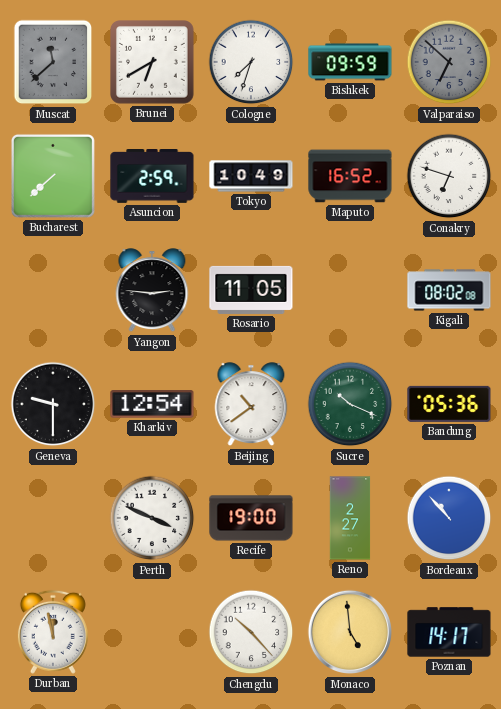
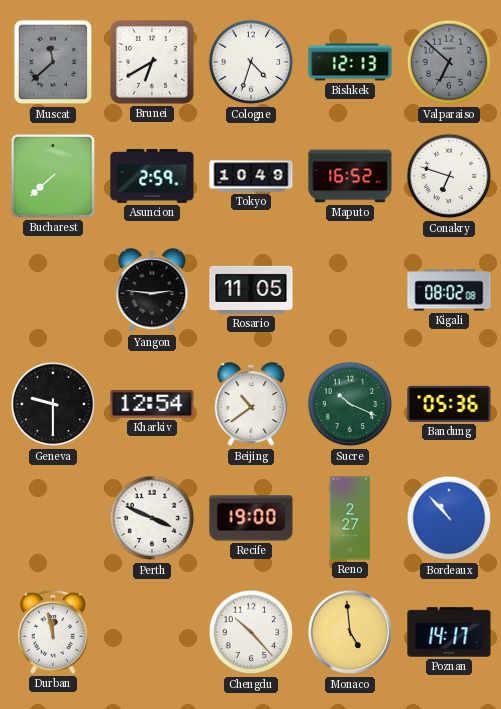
Cologne: 7:33 -> 4:33 (251, 62)
Bishkek: 09:59 -> 12:13 (350, 62)
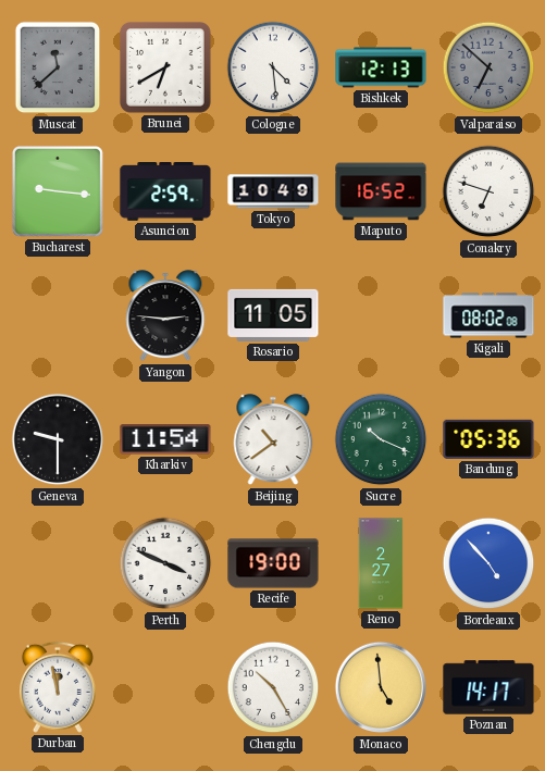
Cologne: 4:33 -> 4:29 (273, 67)
Bucharest: 7:38 -> 9:16 (58, 191)
Kharkiv: 12:54 -> 11:54 (165, 439)
Bordeaux: 10:53 -> 4:53 (488, 563)
Chengdu: 10:23 -> 10:25 (273, 687)
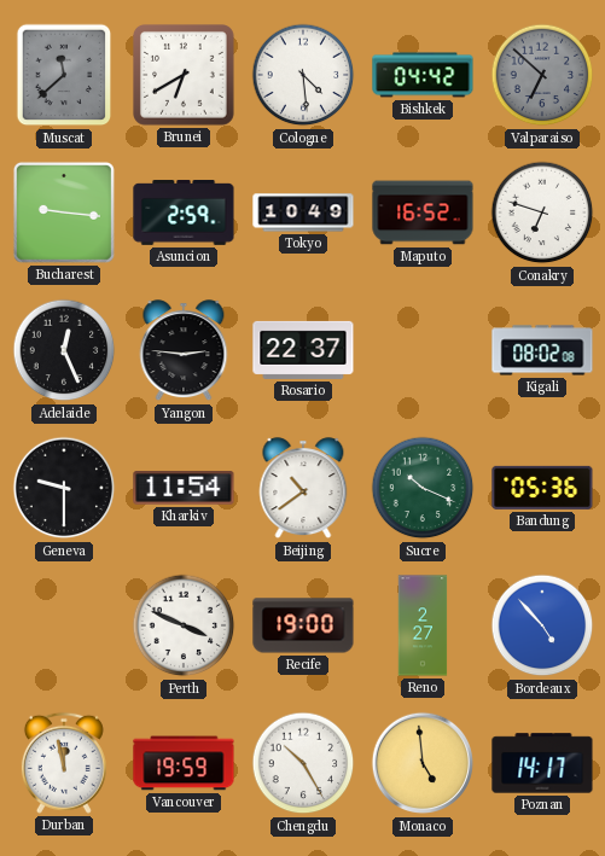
Bishkek: 12:13 -> 04:42 (423, 75)
Adelaide: none -> 12:26 (64, 350)
Rosario: 11:05 -> 22:37 (303, 350)
Vancouver: none -> 19:59 (184, 763)
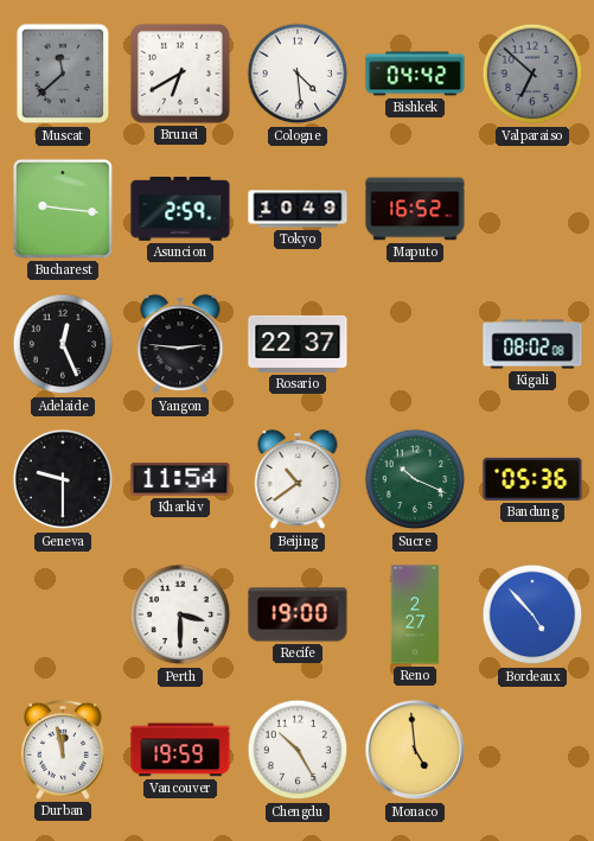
Conakry: 6:48 -> none (542, 212)
Perth: 3:49 -> 3:30 (180, 614)
Poznan: 14:17 -> none (542, 763)
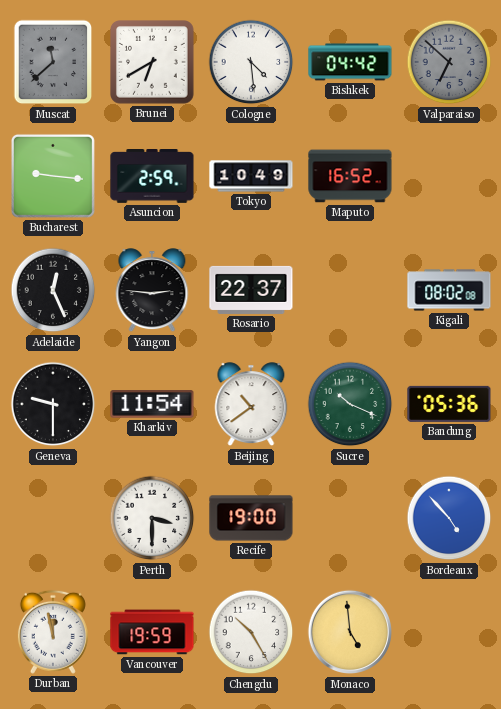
Reno: 2:27 -> none (415, 614)
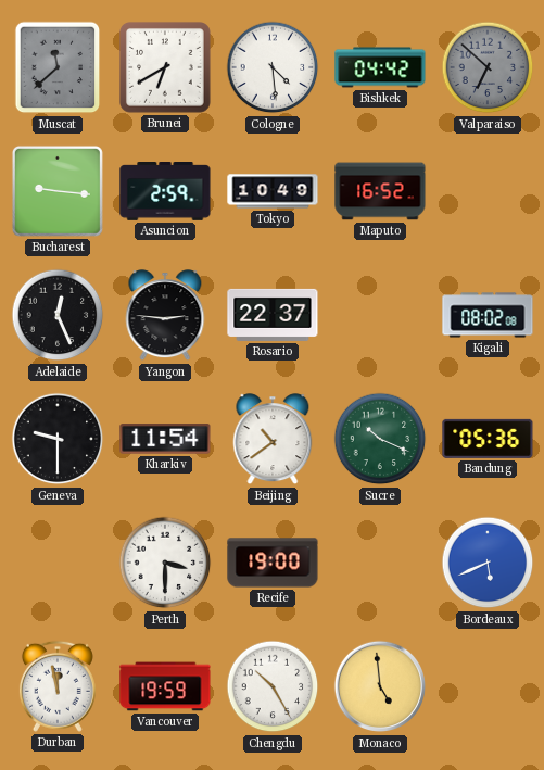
Bordeaux: 4:53 -> 5:41 (488, 563)
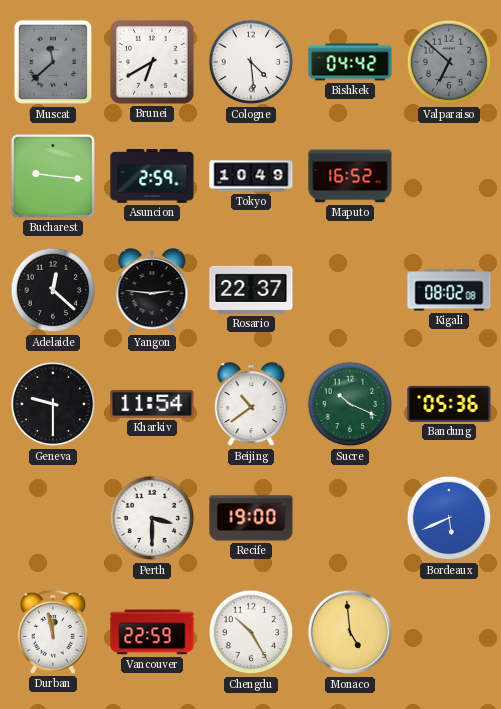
Adelaide: 12:26 -> 12:22 (53, 290)
Vancouver: 19:59 -> 22:59 (152, 632)
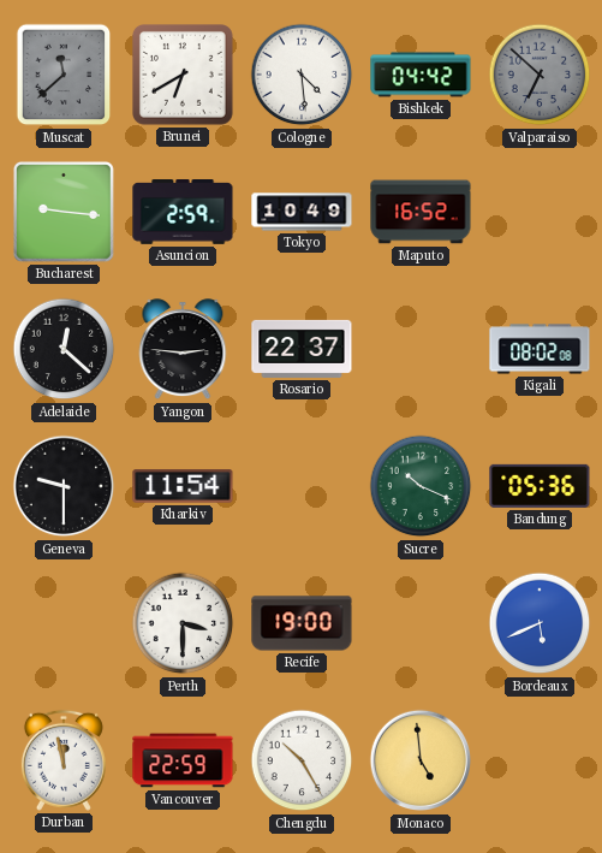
Beijing: 10:39 -> none (251, 405)
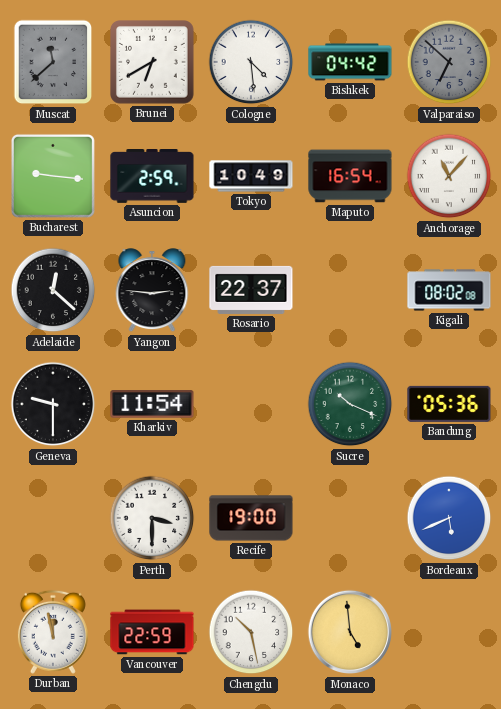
Maputo: 16:52 -> 16:54 (350, 176)
Anchorage: none -> 11:07 (449, 176)
Chengdu: 10:25 -> 10:28 (251, 632)
